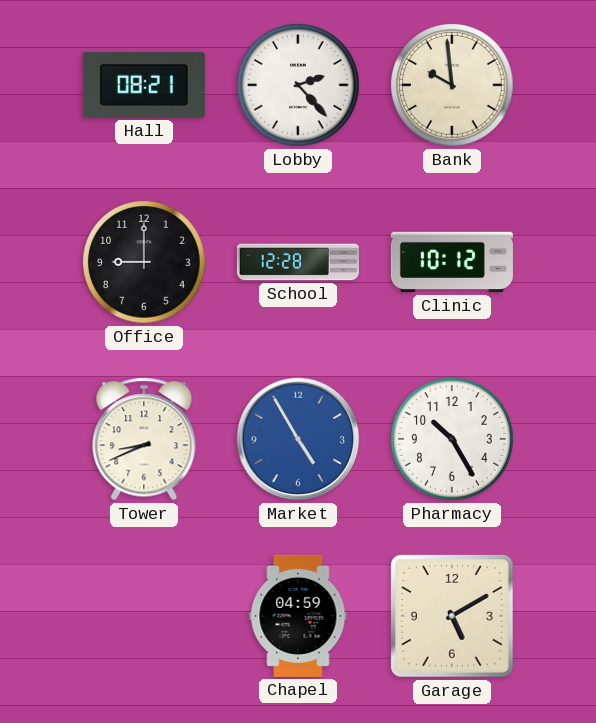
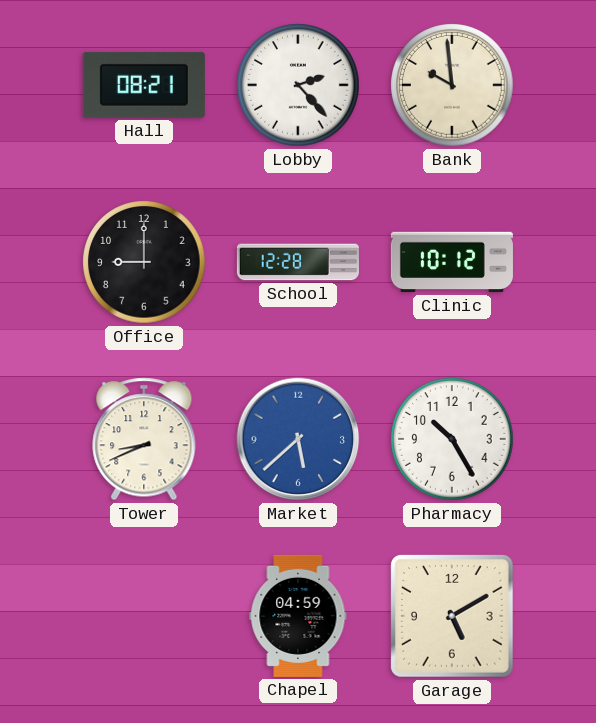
Market: 4:55 -> 5:38 (298, 439)
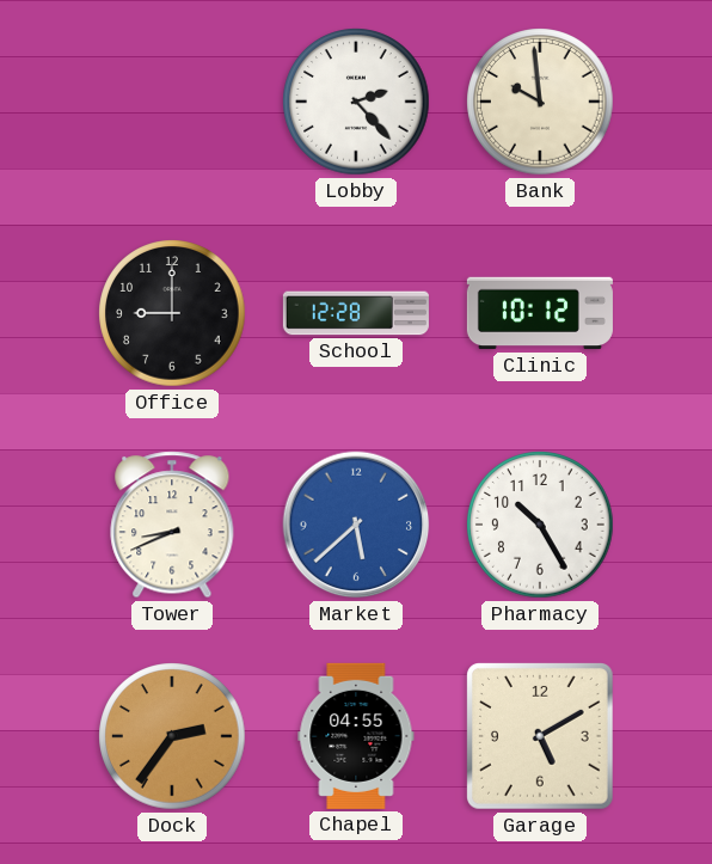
Hall: 08:21 -> none (144, 85)
Dock: none -> 2:36 (172, 736)
Chapel: 04:59 -> 04:55 (356, 736)
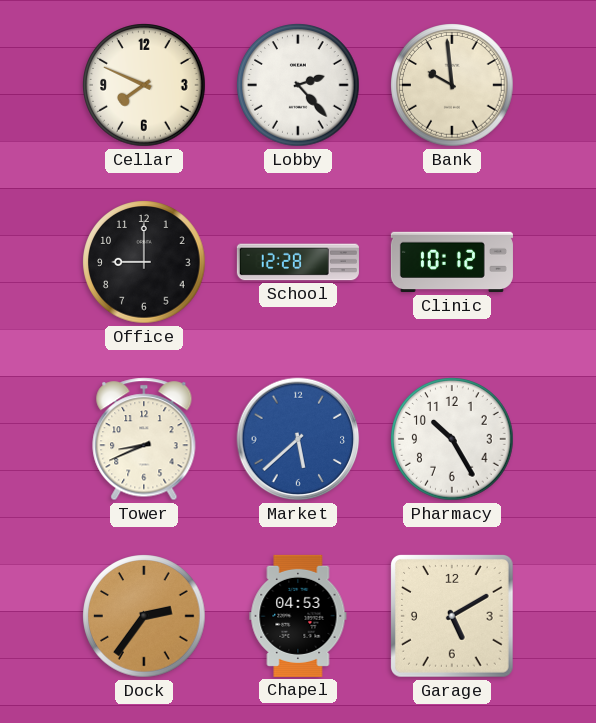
Cellar: none -> 7:49 (144, 85)
Chapel: 04:55 -> 04:53 (298, 616)
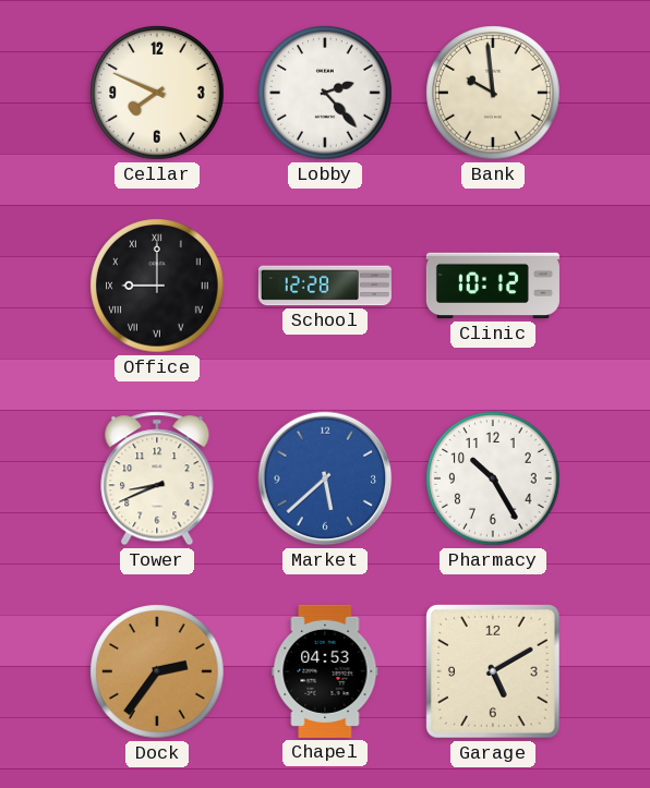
Office numerals: Arabic -> Roman (157, 286)
